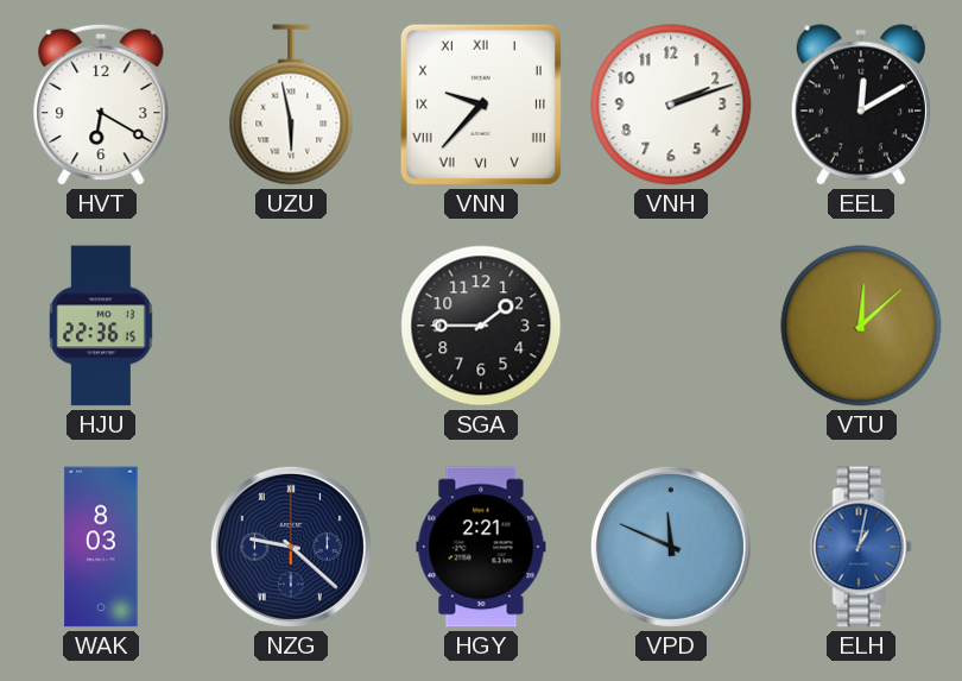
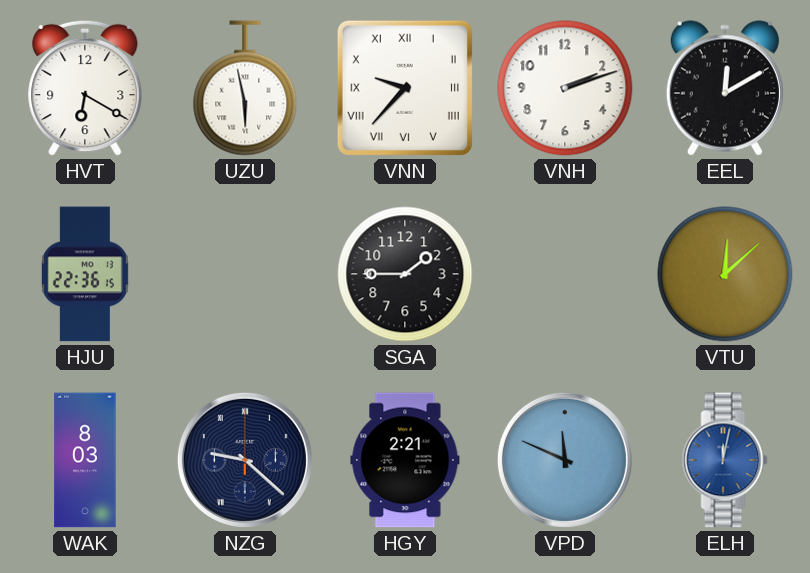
ELH: 1:02 -> 12:02 (725, 460)
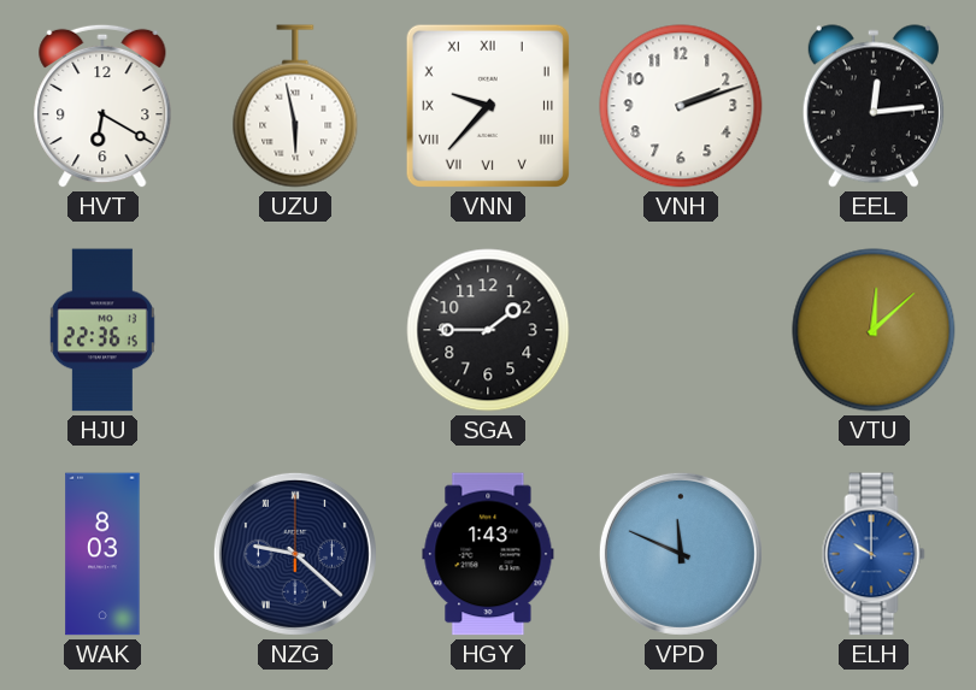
EEL: 12:10 -> 12:14 (874, 106)
HGY: 2:21 -> 1:43 (488, 554)
ELH: 12:02 -> 10:00 (874, 554)
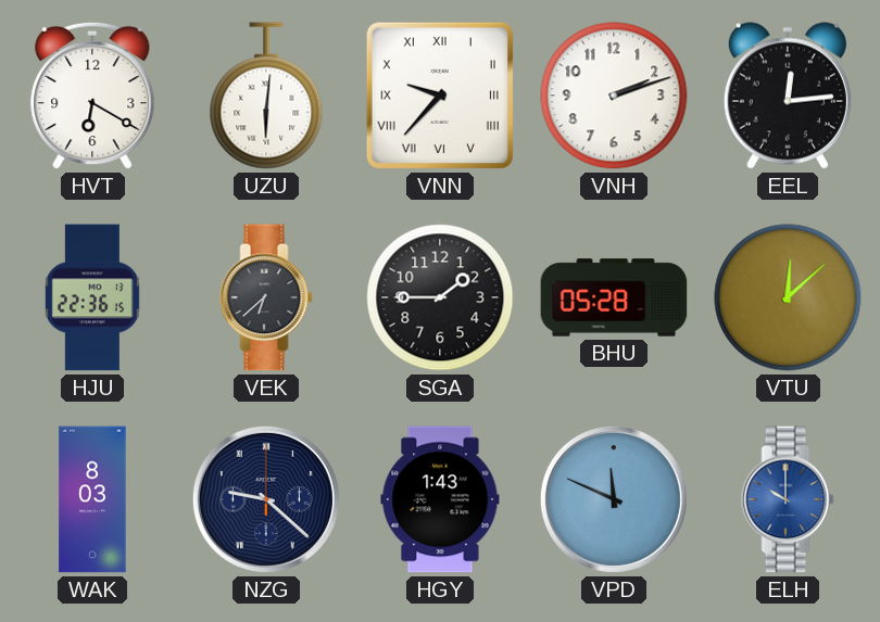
UZU: 5:58 -> 6:01 (266, 96)
VEK: none -> 6:38 (266, 297)
BHU: none -> 05:28 (614, 297)
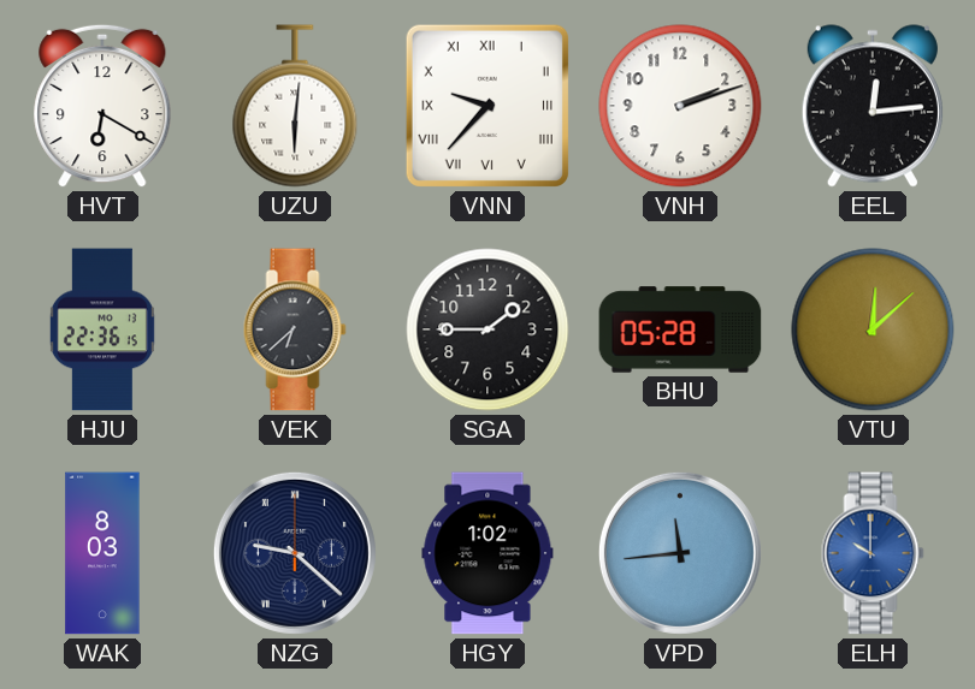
HGY: 1:43 -> 1:02 (487, 553)
VPD: 11:49 -> 11:44 (680, 553)
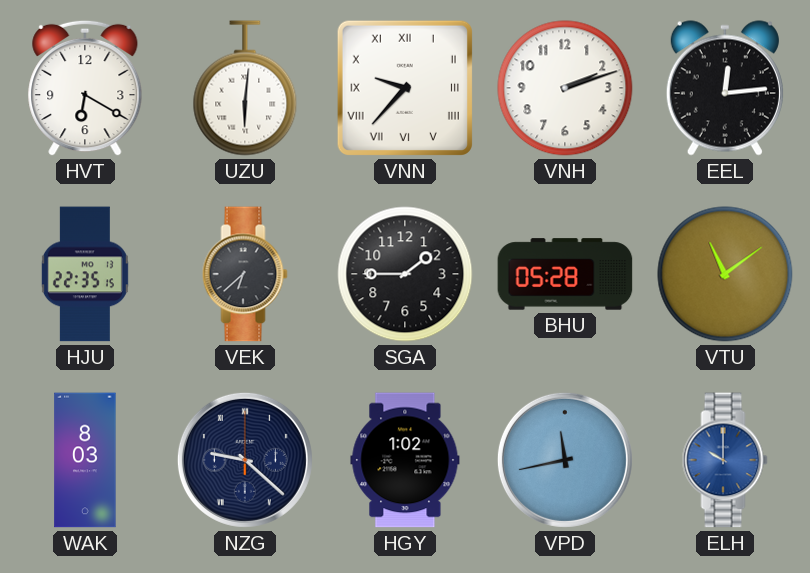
HJU: 22:36 -> 22:35 (85, 274)
VTU: 12:08 -> 11:09 (725, 274)
VPD: 11:44 -> 11:43 (565, 460)
